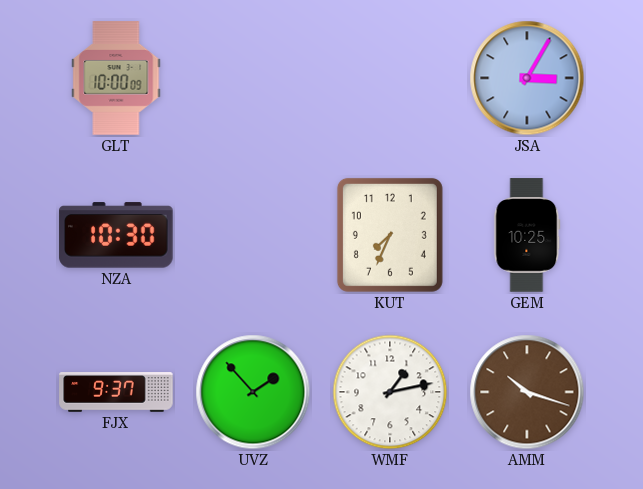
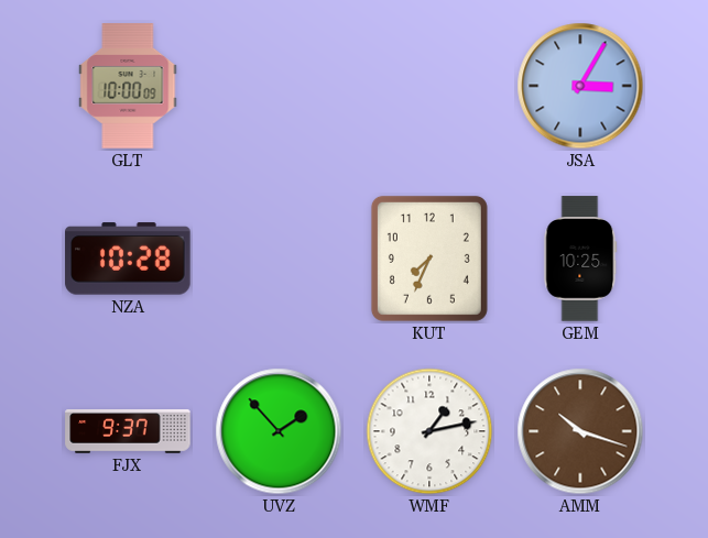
NZA: 10:30 -> 10:28 (128, 259)
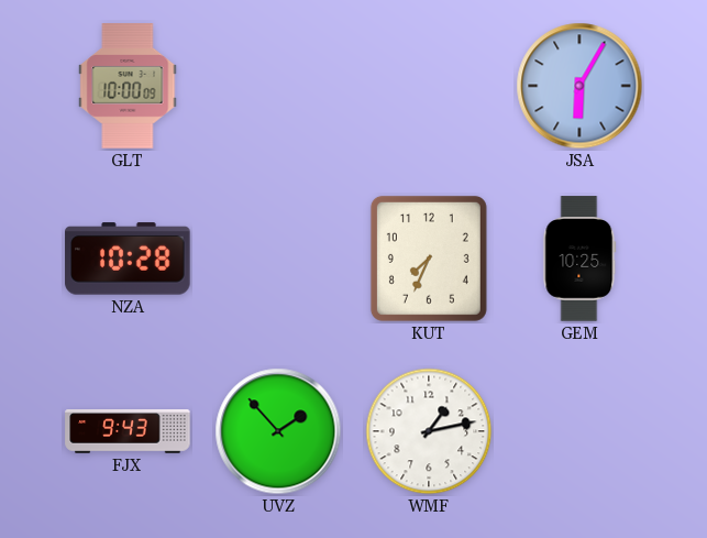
JSA: 3:05 -> 6:05 (579, 86)
FJX: 9:37 -> 9:43 (128, 431)
AMM: 10:18 -> none (580, 431)
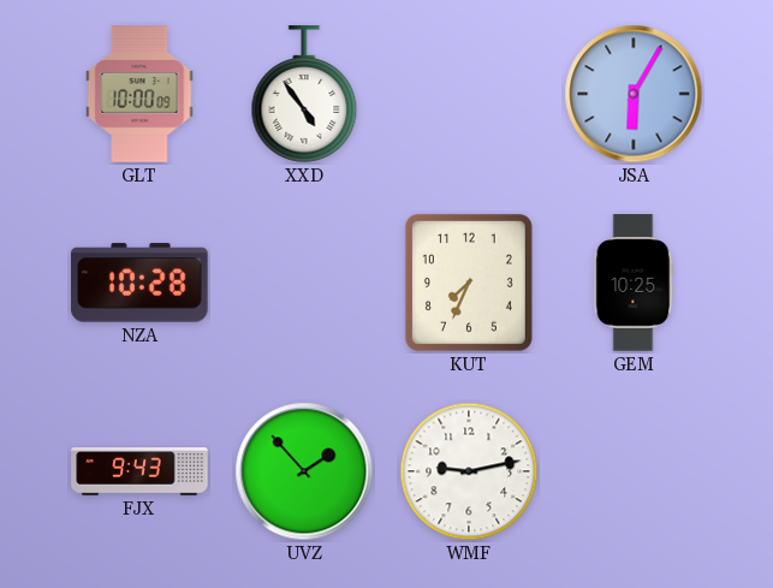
XXD: none -> 4:54 (304, 94)
WMF: 1:13 -> 9:13 (469, 471)
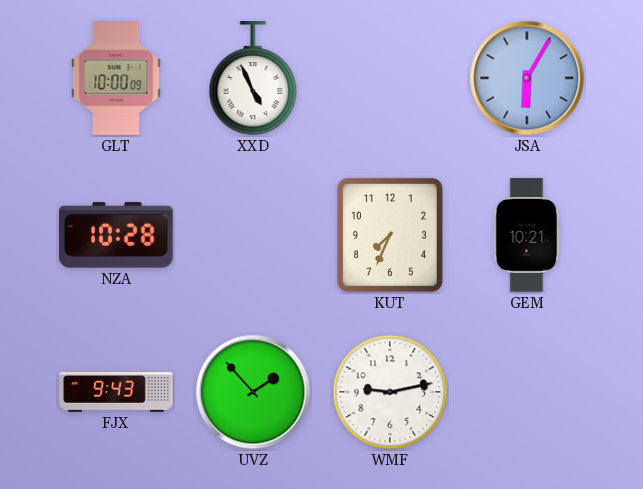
XXD: 4:54 -> 4:56 (253, 78)
GEM: 10:25 -> 10:21 (527, 235)
